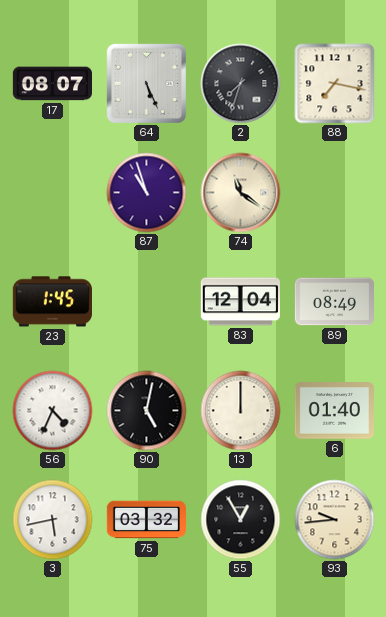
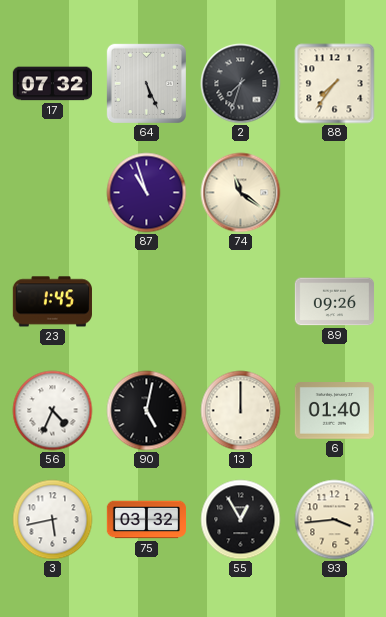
17: 08:07 -> 07:32 (52, 84)
88: 7:17 -> 7:36 (335, 84)
83: 12:04 -> none (240, 302)
89: 08:49 -> 09:26 (334, 302)
93: 9:44 -> 3:44 (335, 520)
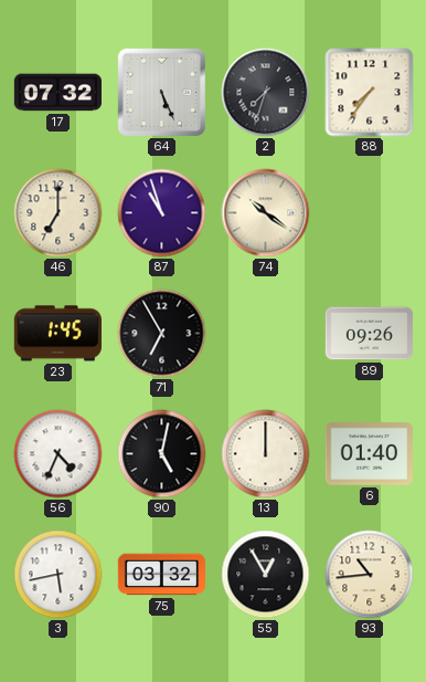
46: none -> 7:00 (58, 213)
74: 11:21 -> 10:21 (266, 213)
71: none -> 6:55 (162, 334)
93: 3:44 -> 10:44 (370, 575)
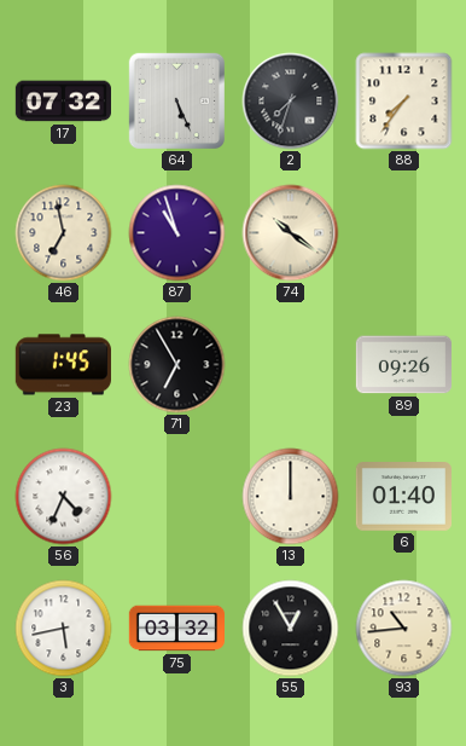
46: 7:00 -> 6:58 (64, 233)
90: 5:02 -> none (162, 454)
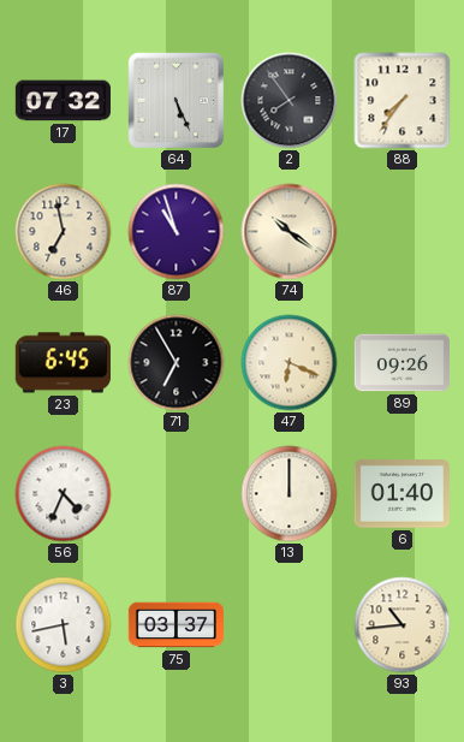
2: 7:33 -> 7:54 (290, 101)
23: 1:45 -> 6:45 (63, 363)
47: none -> 6:19 (290, 363)
75: 03:32 -> 03:37 (177, 625)
55: 12:55 -> none (291, 629)
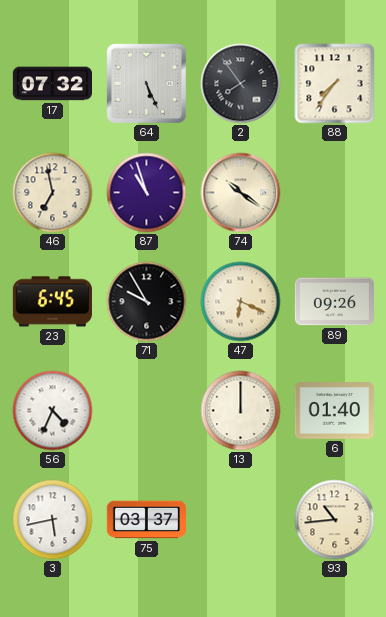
71: 6:55 -> 9:55 (147, 302)
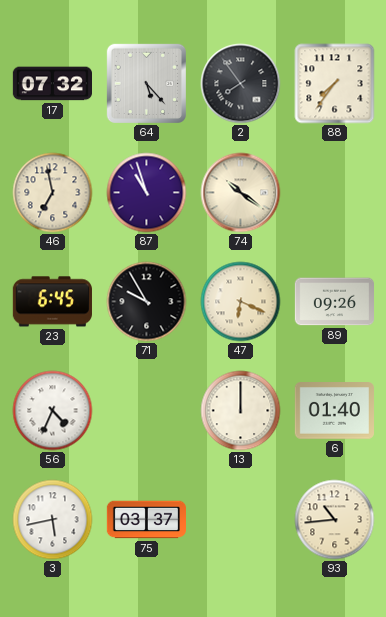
64: 5:26 -> 5:23 (146, 83)
